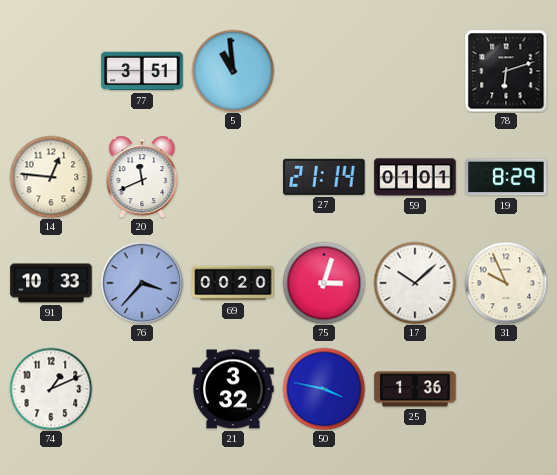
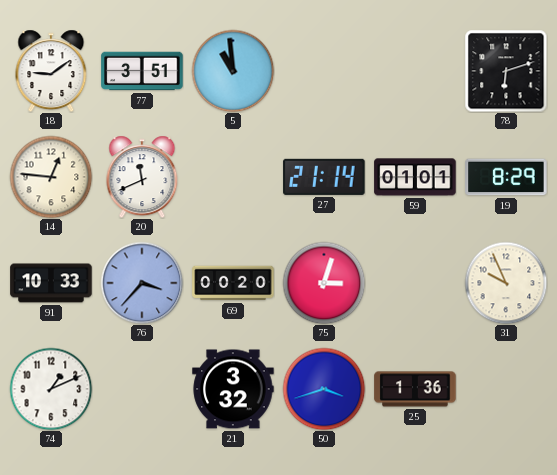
18: none -> 9:09 (51, 71)
17: 10:08 -> none (415, 283)
50: 3:47 -> 3:42 (324, 389)
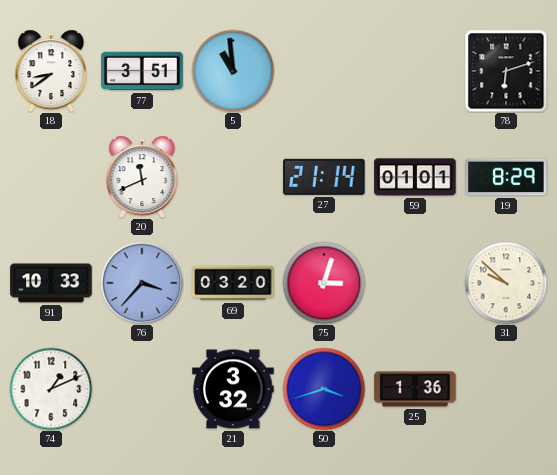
18: 9:09 -> 8:39 (51, 71)
14: 12:46 -> none (51, 177)
69: 00:20 -> 03:20 (233, 283)
31: 9:56 -> 9:52 (506, 283)
